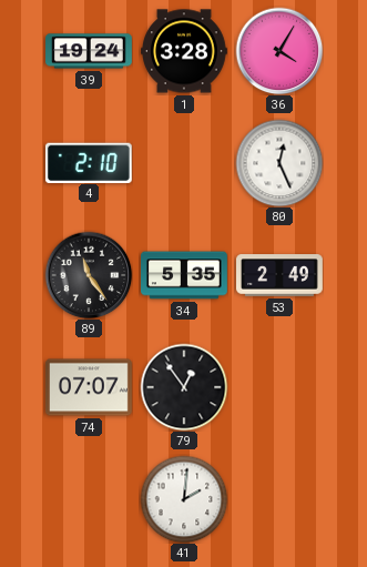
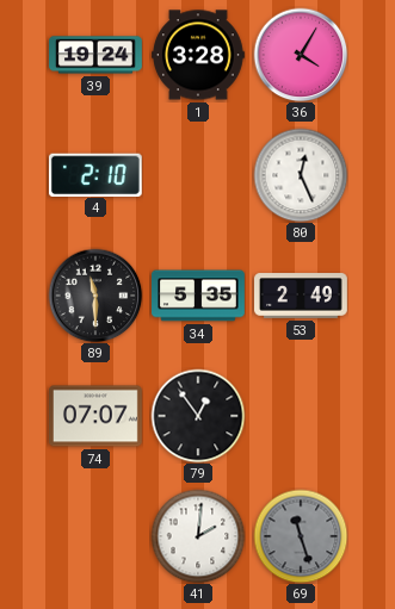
89: 11:24 -> 11:30 (95, 296)
69: none -> 11:27 (301, 536)
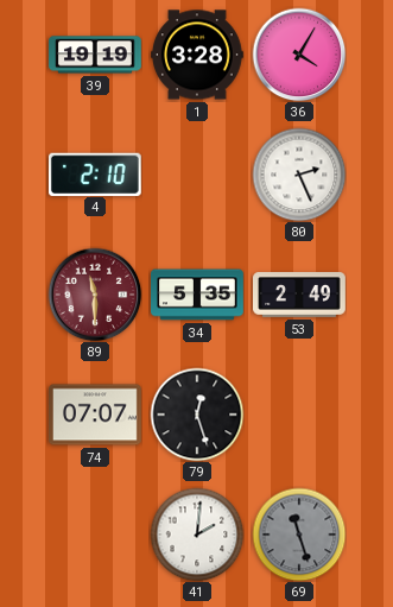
39: 19:24 -> 19:19 (96, 55)
80: 12:26 -> 2:26 (299, 175)
89 dial: black -> burgundy (95, 295)
79: 12:54 -> 12:27 (197, 415)
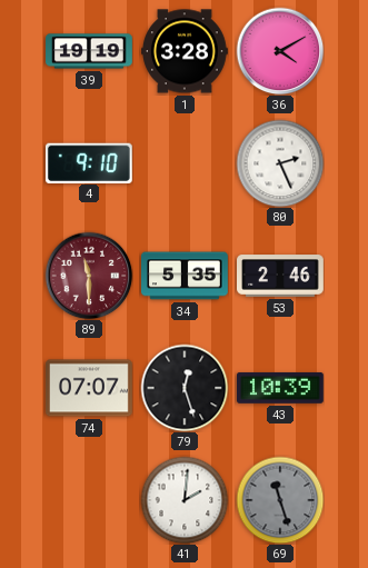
36: 4:05 -> 4:10 (280, 51)
4: 2:10 -> 9:10 (89, 162)
53: 2:49 -> 2:46 (281, 276)
43: none -> 10:39 (280, 388)
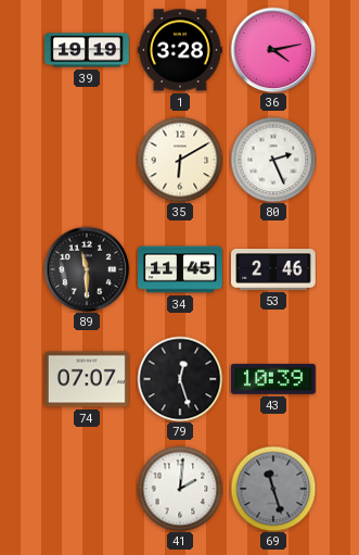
36: 4:10 -> 4:13 (273, 50)
4: 9:10 -> none (89, 162)
35: none -> 6:10 (180, 160)
89 dial: burgundy -> black (87, 269)
34: 5:35 -> 11:45 (181, 269)
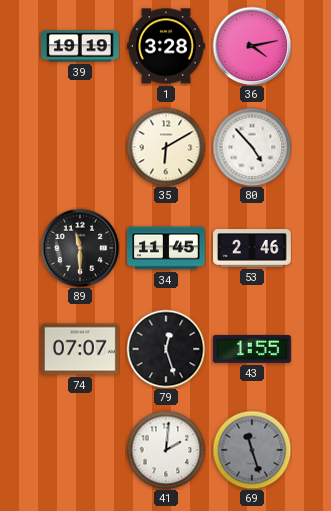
80: 2:26 -> 4:53 (252, 147)
43: 10:39 -> 1:55 (252, 349)
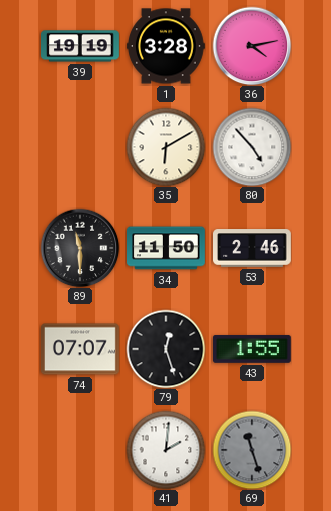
34: 11:45 -> 11:50 (167, 248)
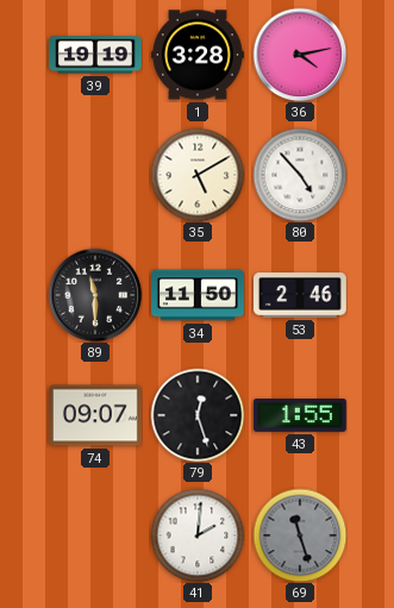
35: 6:10 -> 5:10 (198, 175)
74: 07:07 -> 09:07 (96, 415)
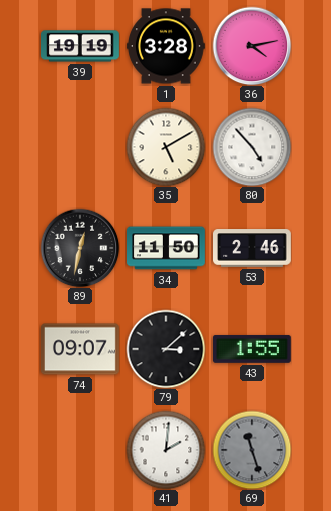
89: 11:30 -> 12:32 (80, 248)
79: 12:27 -> 3:08 (166, 349)
